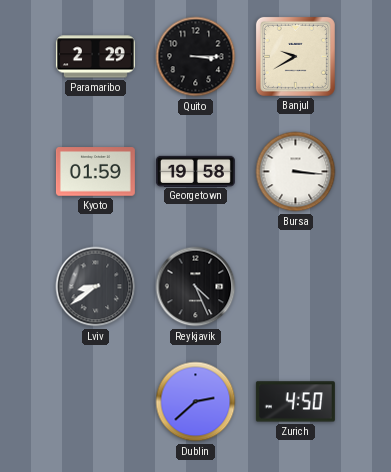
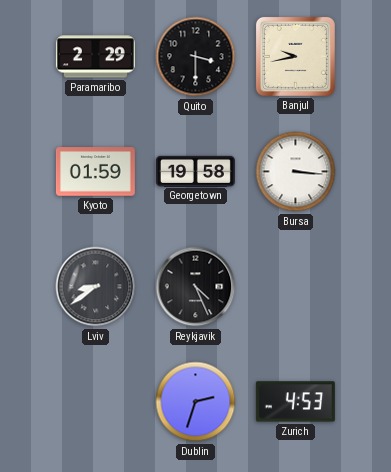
Quito: 3:15 -> 3:30 (196, 57)
Banjul: 9:40 -> 9:43 (295, 56)
Dublin: 2:38 -> 2:33 (196, 402)
Zurich: 4:50 -> 4:53 (295, 402)
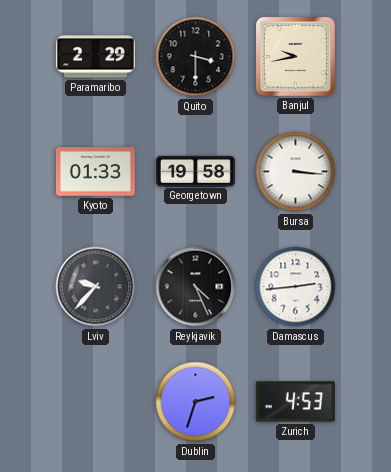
Kyoto: 01:59 -> 01:33 (95, 172)
Lviv: 8:39 -> 9:37 (96, 287)
Damascus: none -> 2:44 (296, 287)
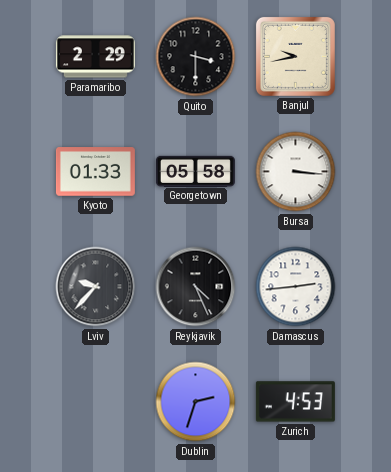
Georgetown: 19:58 -> 05:58 (195, 171)
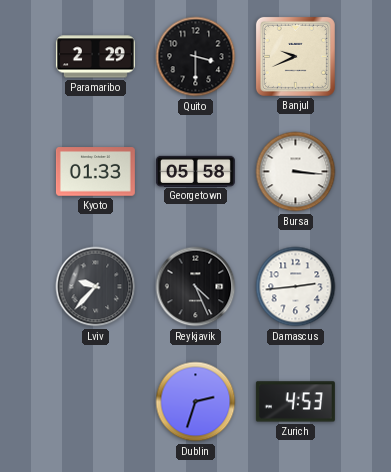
Banjul: 9:43 -> 9:41 (295, 56)
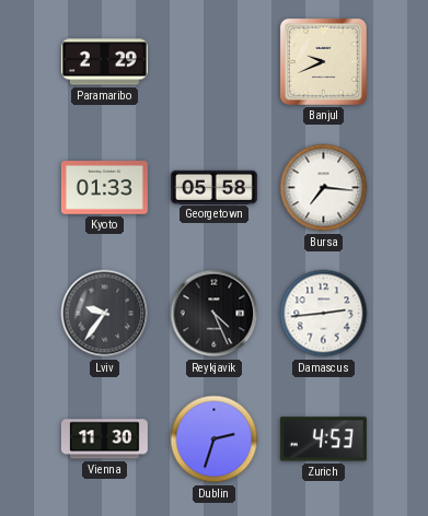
Quito: 3:30 -> none (196, 57)
Bursa: 3:16 -> 7:16 (324, 188)
Lviv: 9:37 -> 9:36 (105, 314)
Vienna: none -> 11:30 (104, 439)
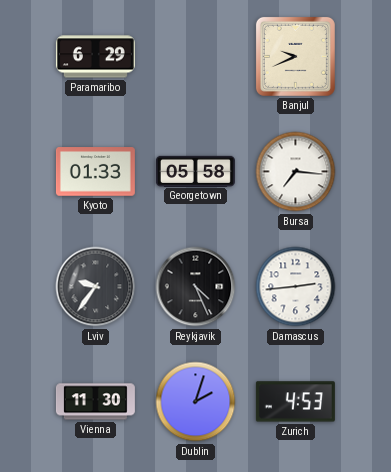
Paramaribo: 2:29 -> 6:29 (95, 57)
Dublin: 2:33 -> 2:03 (196, 402)
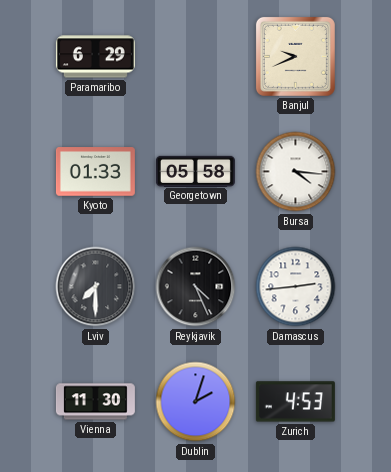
Bursa: 7:16 -> 4:16 (296, 172)
Lviv: 9:36 -> 7:30 (96, 287)
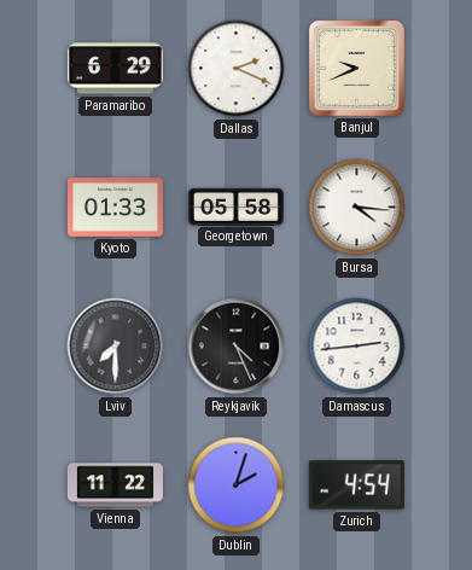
Dallas: none -> 2:19 (237, 69)
Vienna: 11:30 -> 11:22 (115, 485)
Zurich: 4:53 -> 4:54 (356, 485)
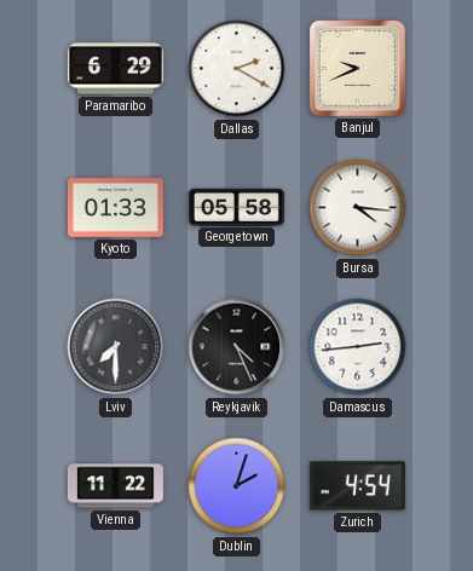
Dallas: 2:19 -> 2:20 (237, 69)
